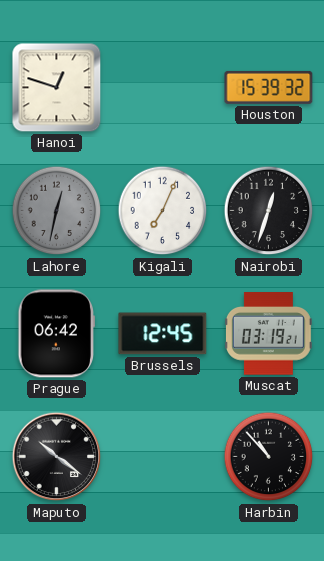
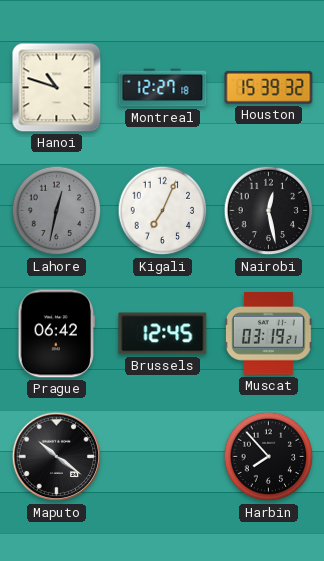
Hanoi: 12:48 -> 10:48 (57, 88)
Montreal: none -> 12:27 (163, 88)
Nairobi: 12:33 -> 12:28 (269, 211)
Harbin: 10:53 -> 7:53 (269, 457)
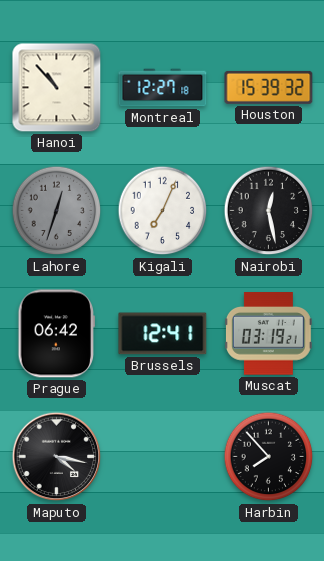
Hanoi: 10:48 -> 10:53 (57, 88)
Lahore: 12:32 -> 12:33 (57, 211)
Brussels: 12:45 -> 12:41 (163, 334)
Maputo: 10:21 -> 4:17 (57, 457)
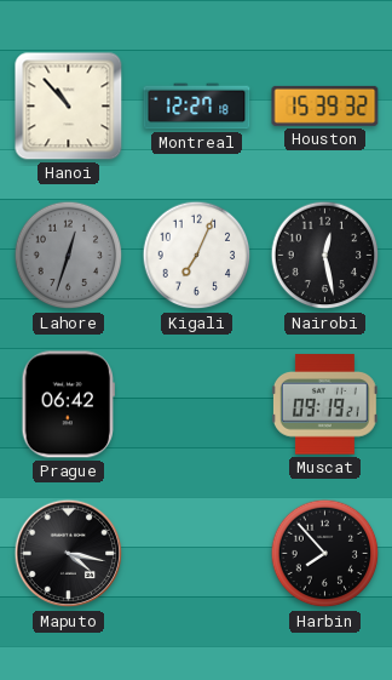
Brussels: 12:41 -> none (163, 334)
Muscat: 03:19 -> 09:19 (324, 405)
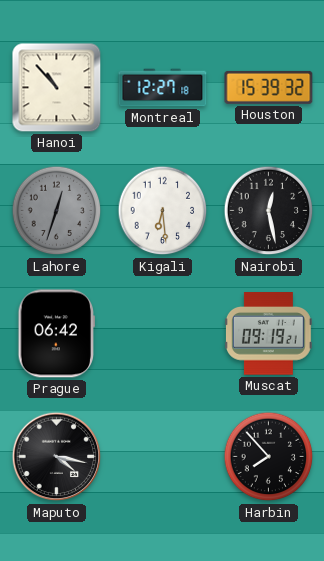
Kigali: 7:04 -> 6:29 (163, 211)
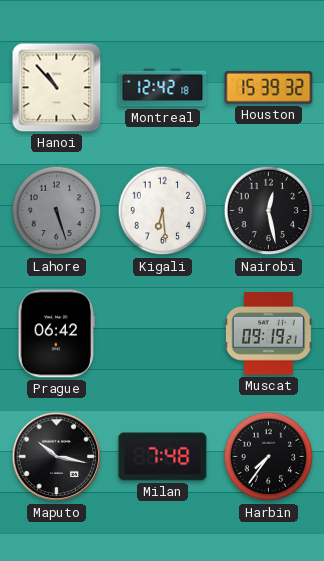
Montreal: 12:27 -> 12:42 (163, 88)
Lahore: 12:33 -> 5:27 (57, 211)
Maputo: 4:17 -> 10:17 (57, 457)
Milan: none -> 7:48 (163, 457)
Harbin: 7:53 -> 7:36 (269, 457)
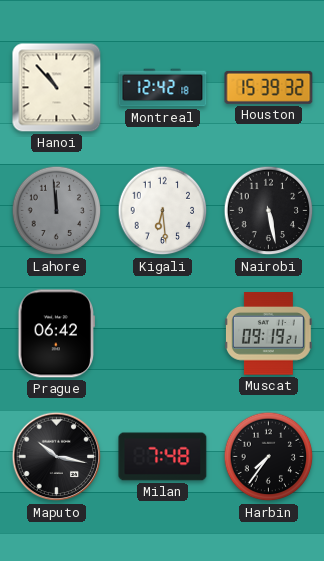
Lahore: 5:27 -> 11:59 (57, 211)
Nairobi: 12:28 -> 5:28 (269, 211)
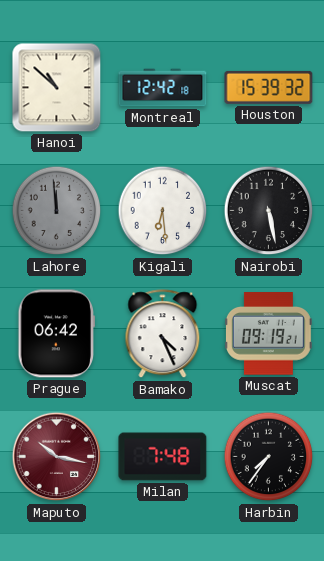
Hanoi: 10:53 -> 10:52 (57, 88)
Bamako: none -> 4:26 (163, 334)
Maputo dial: black -> burgundy (57, 457)
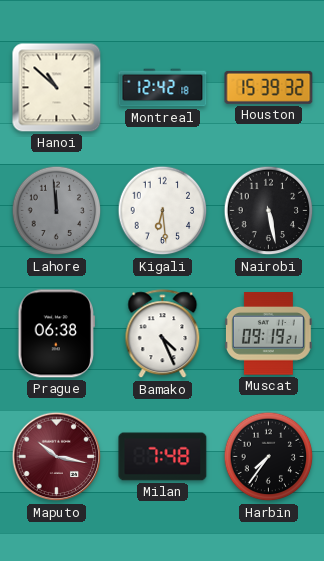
Prague: 06:42 -> 06:38 (56, 334)
